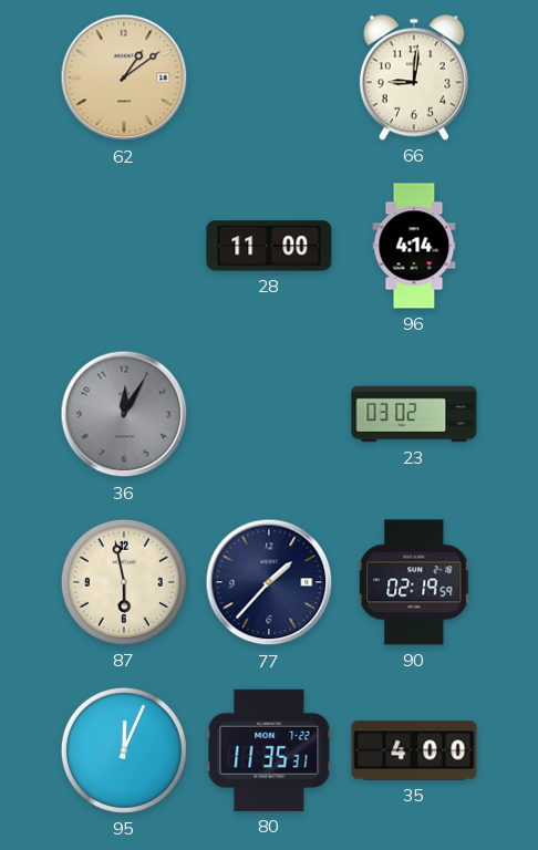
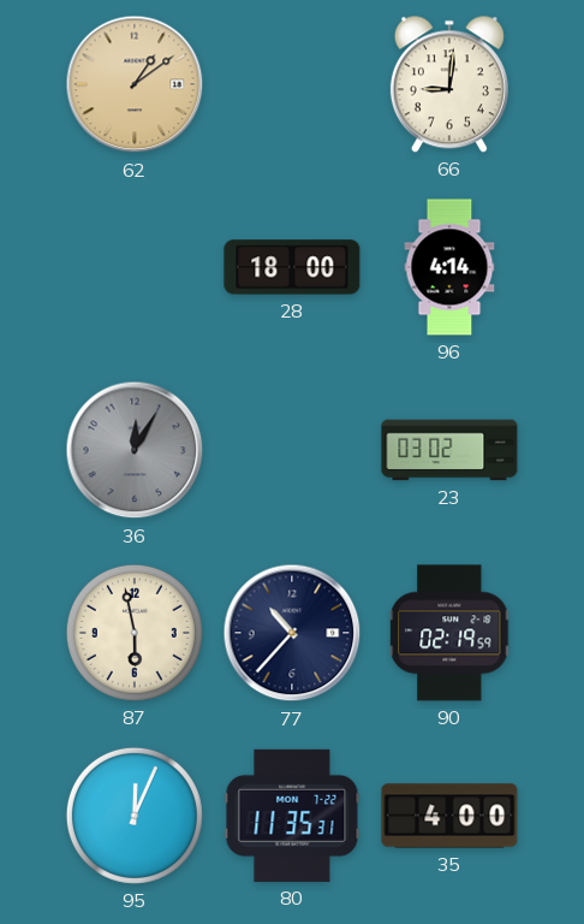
28: 11:00 -> 18:00 (292, 267)
77: 1:37 -> 10:37 (292, 633)
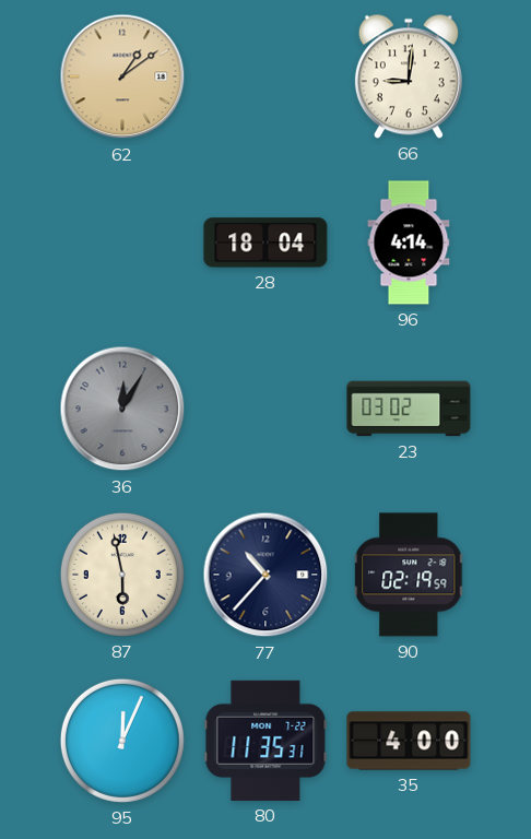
28: 18:00 -> 18:04 (265, 243)
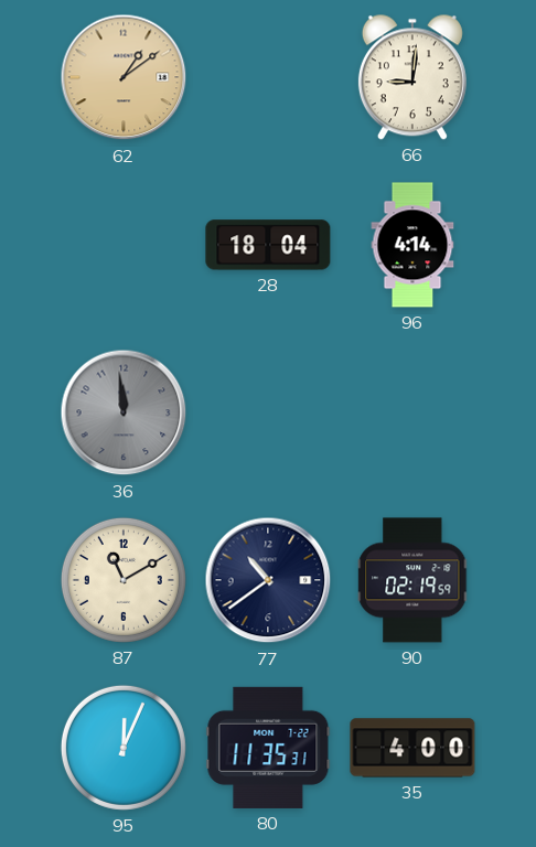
36: 12:05 -> 11:59 (124, 412)
23: 03:02 -> none (409, 409)
87: 5:58 -> 11:10 (124, 580)
77: 10:37 -> 10:39 (268, 580)
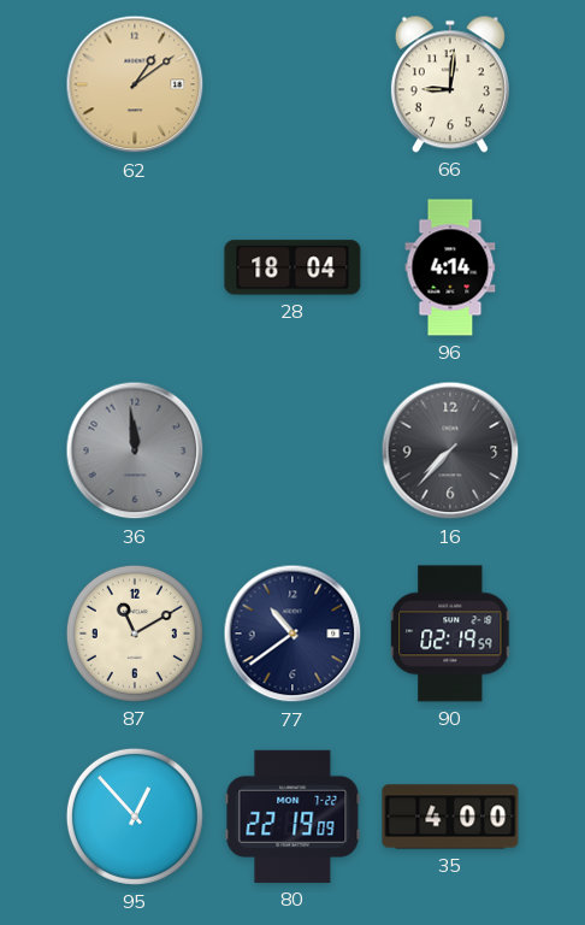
16: none -> 7:37 (450, 450)
95: 12:04 -> 12:53 (135, 817)
80: 11:35 -> 22:19 (292, 817)
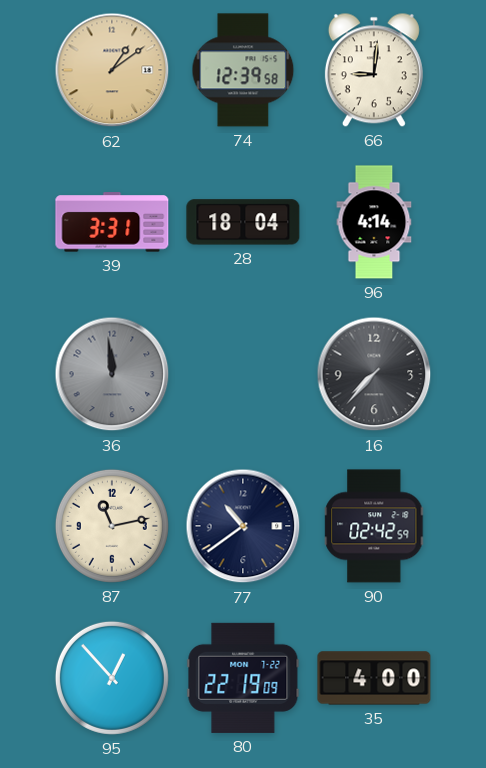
74: none -> 12:39 (243, 70)
39: none -> 3:31 (112, 222)
87: 11:10 -> 11:13 (112, 526)
90: 02:19 -> 02:42 (375, 526)
